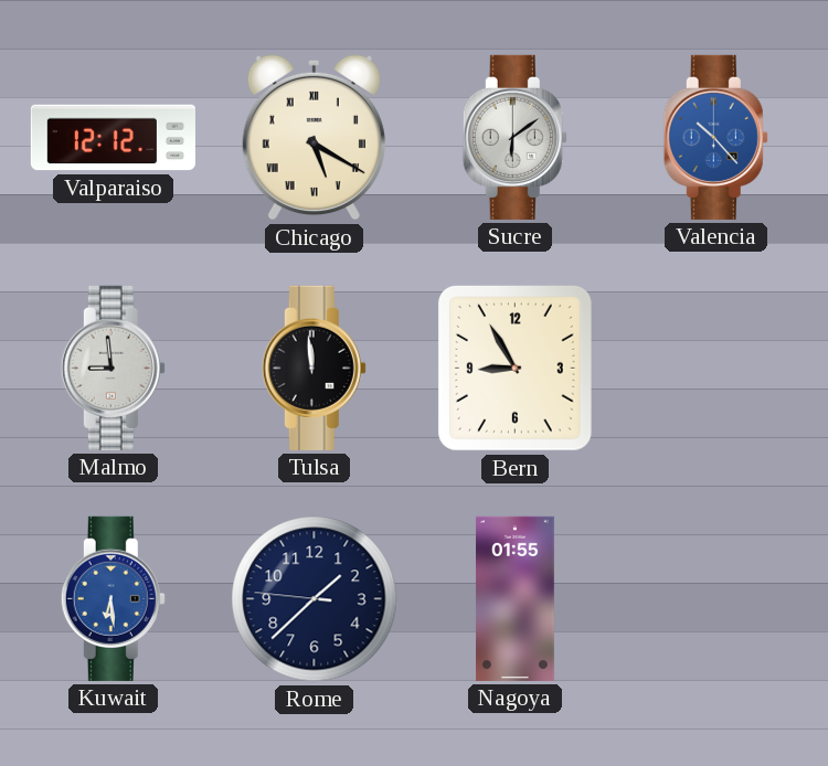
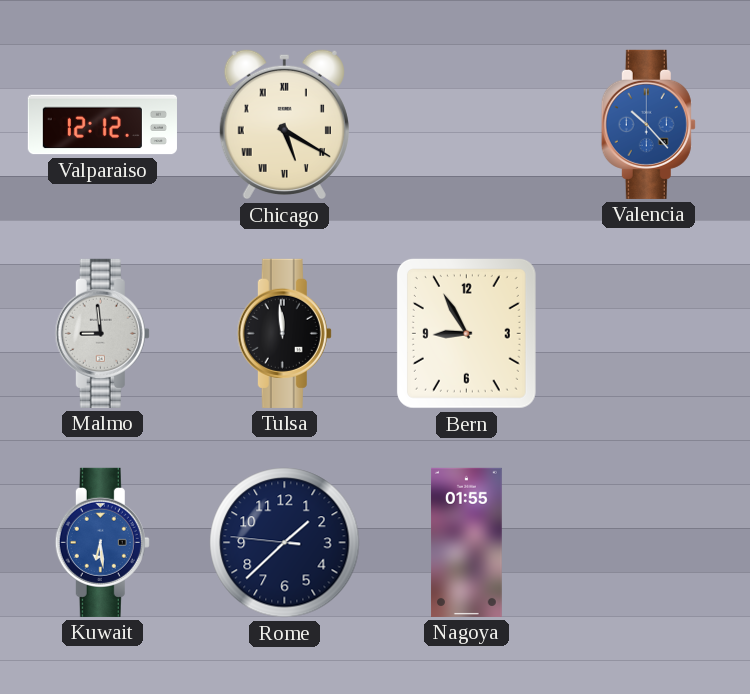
Sucre: 6:09 -> none (514, 137)
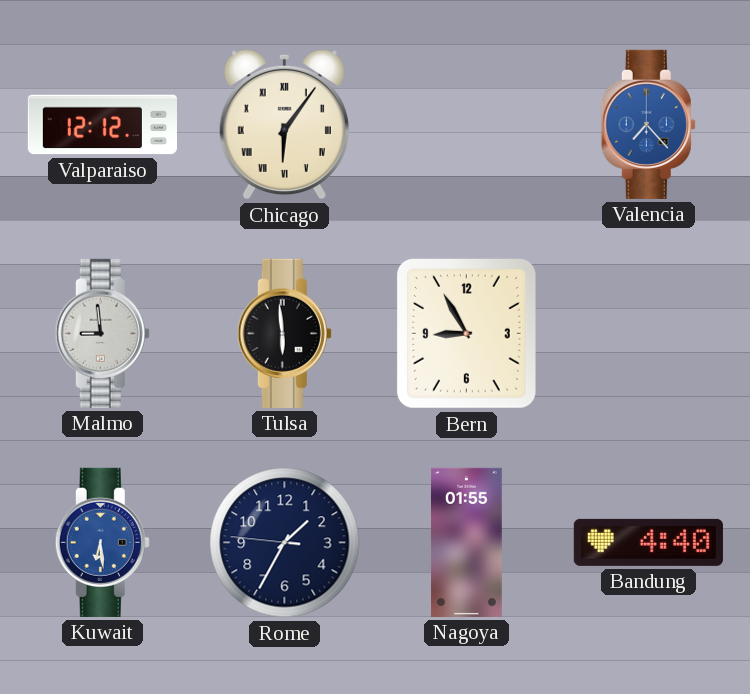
Chicago: 5:20 -> 6:06 (284, 124)
Valencia: 10:23 -> 7:23 (648, 124)
Tulsa: 11:59 -> 5:59 (284, 333)
Rome: 1:37 -> 1:34 (285, 543)
Bandung: none -> 4:40 (648, 542)
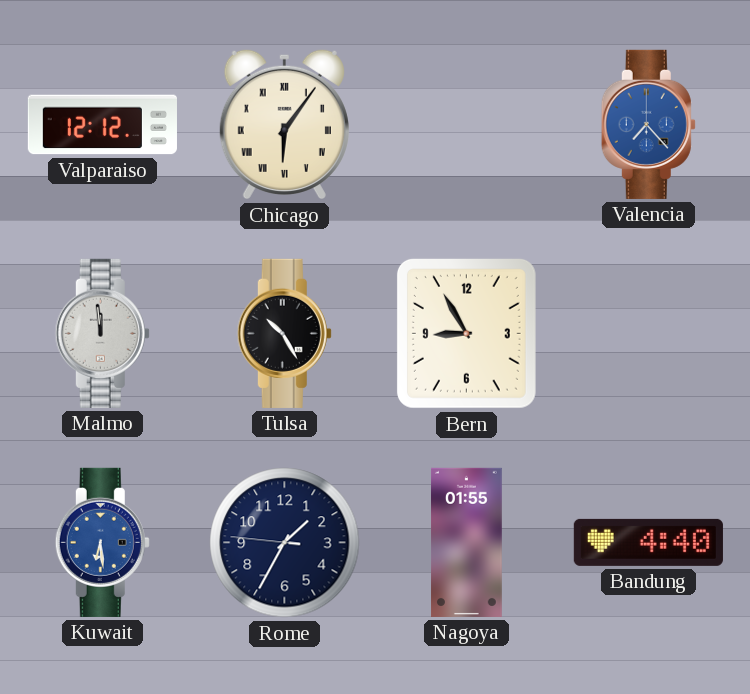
Malmo: 8:59 -> 11:59 (102, 333)
Tulsa: 5:59 -> 10:25 (284, 333)
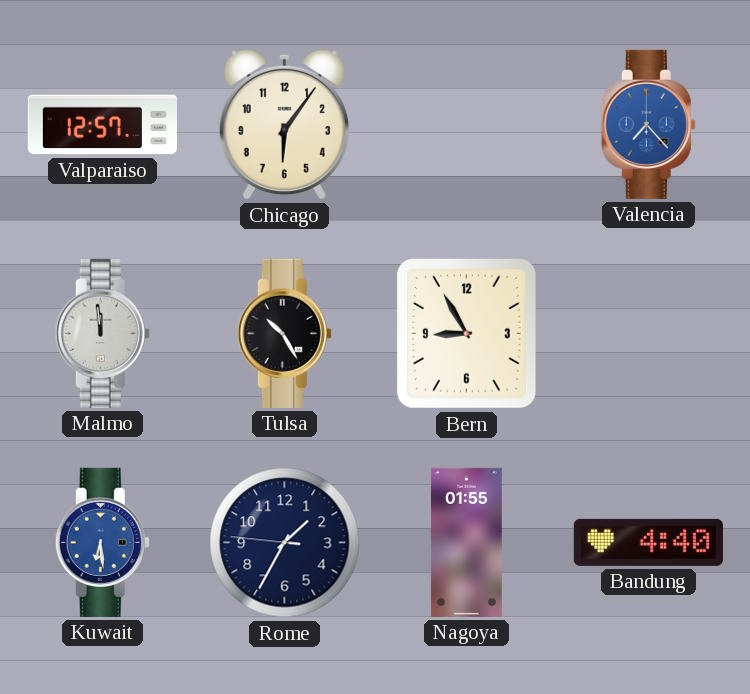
Valparaiso: 12:12 -> 12:57 (102, 125)
Chicago numerals: Roman -> Arabic (284, 124)
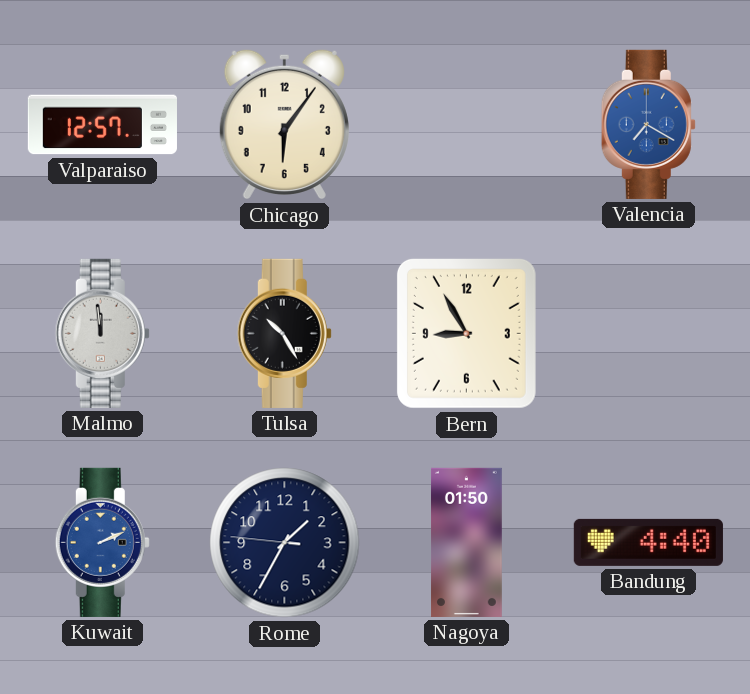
Valencia: 7:23 -> 7:20 (648, 124)
Kuwait: 6:29 -> 2:11 (102, 542)
Nagoya: 01:55 -> 01:50 (467, 542)
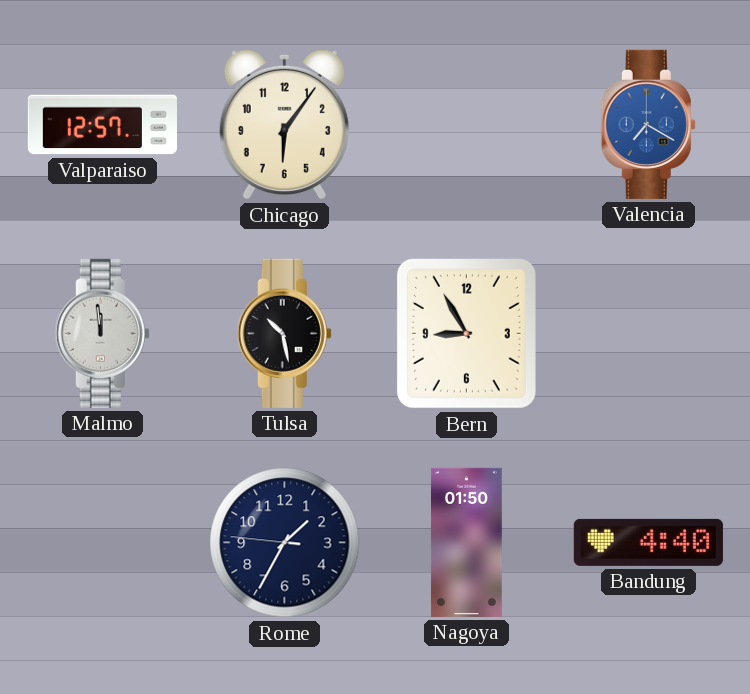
Tulsa: 10:25 -> 10:28 (284, 333)
Kuwait: 2:11 -> none (102, 542)
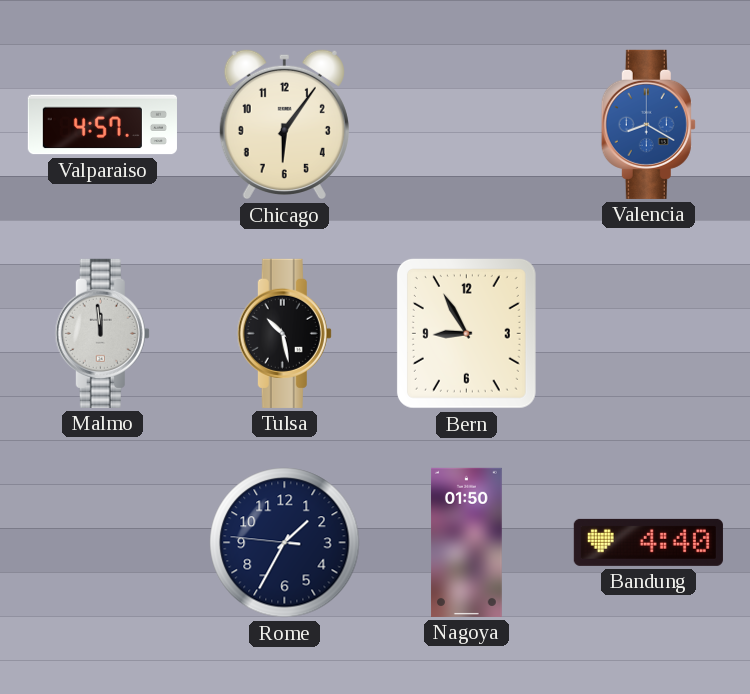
Valparaiso: 12:57 -> 4:57 (102, 125)
Valencia: 7:20 -> 8:20 (648, 124)
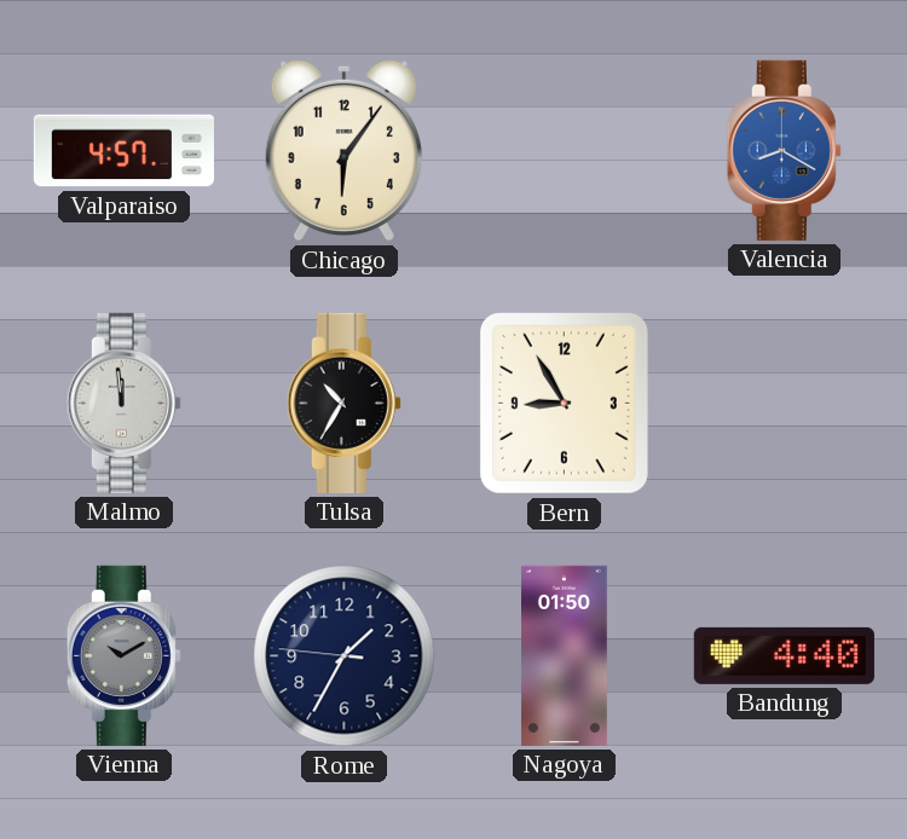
Tulsa: 10:28 -> 10:35 (343, 403)
Vienna: none -> 10:10 (123, 655)
